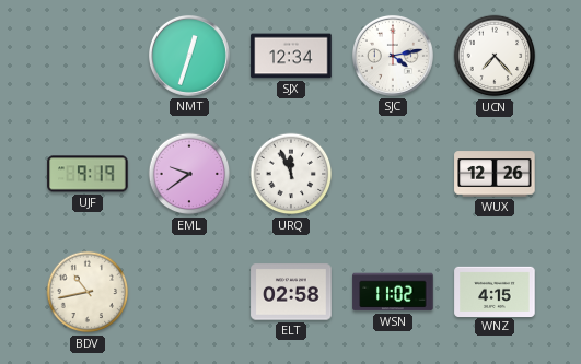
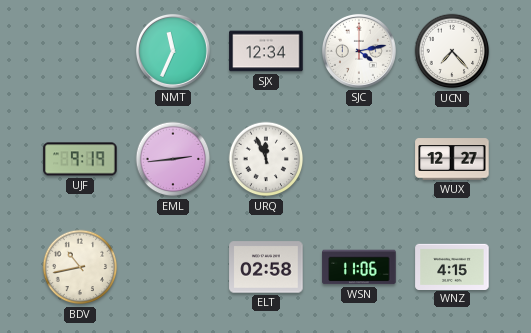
NMT: 12:33 -> 11:34 (173, 51)
EML: 9:39 -> 2:44 (173, 159)
WUX: 12:26 -> 12:27 (452, 159)
WSN: 11:02 -> 11:06 (359, 267)
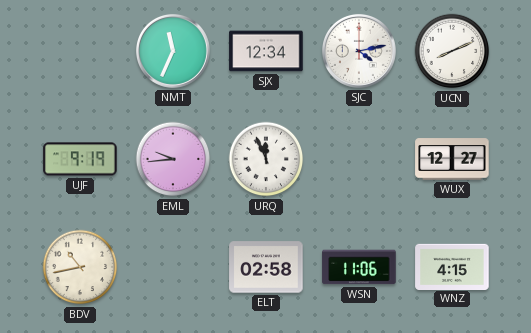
UCN: 7:23 -> 8:11 (452, 51)
EML: 2:44 -> 9:44 (173, 159)
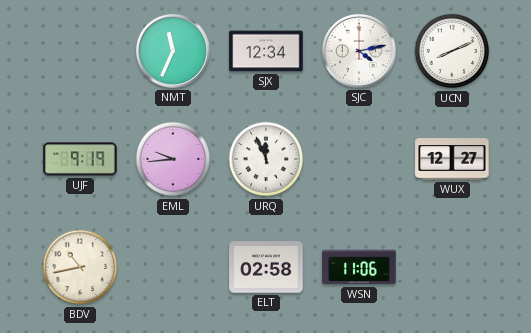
WNZ: 4:15 -> none (452, 266)
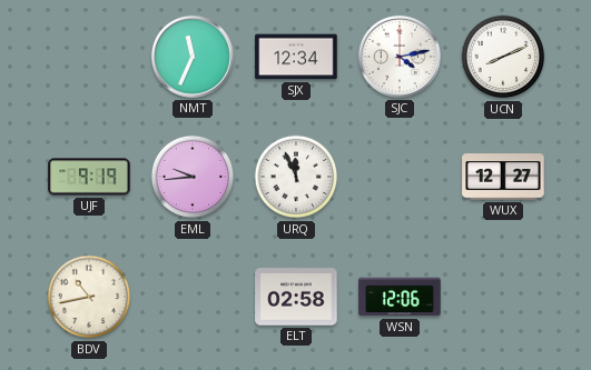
WSN: 11:06 -> 12:06 (400, 297)
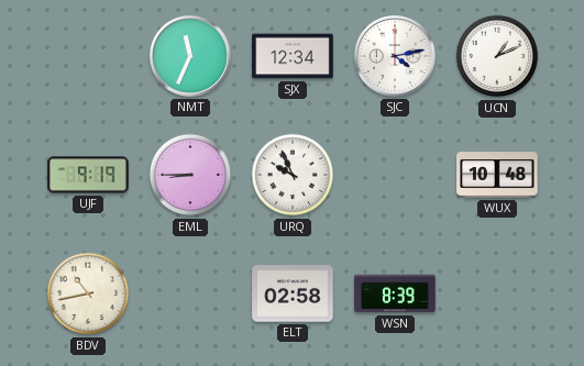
UCN: 8:11 -> 1:11 (497, 56)
EML: 9:44 -> 8:45 (190, 175)
URQ: 11:56 -> 9:56 (293, 175)
WUX: 12:27 -> 10:48 (497, 175)
WSN: 12:06 -> 8:39 (395, 293)
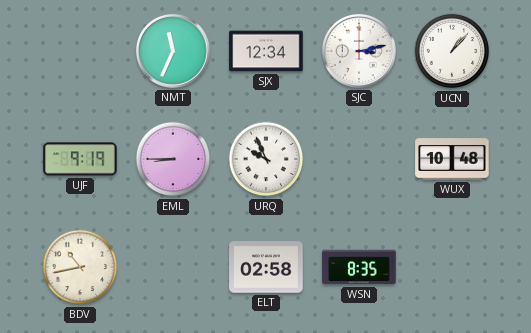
SJC: 4:13 -> 3:13 (359, 51)
UCN: 1:11 -> 1:07 (452, 51)
WSN: 8:39 -> 8:35 (359, 267)
